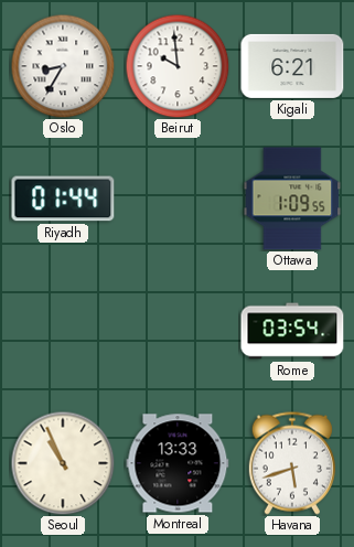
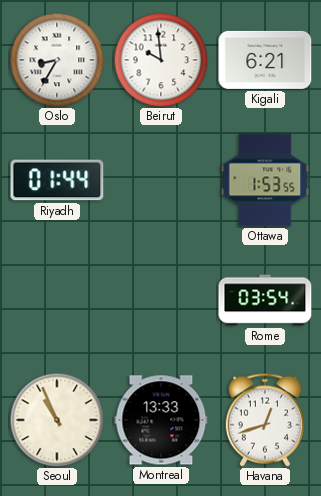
Ottawa: 1:09 -> 1:53 (265, 180)
Havana: 5:42 -> 12:42 (265, 420)
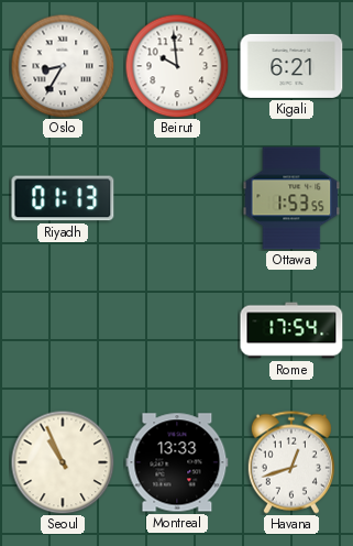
Riyadh: 01:44 -> 01:13 (63, 198)
Rome: 03:54 -> 17:54 (291, 330)
